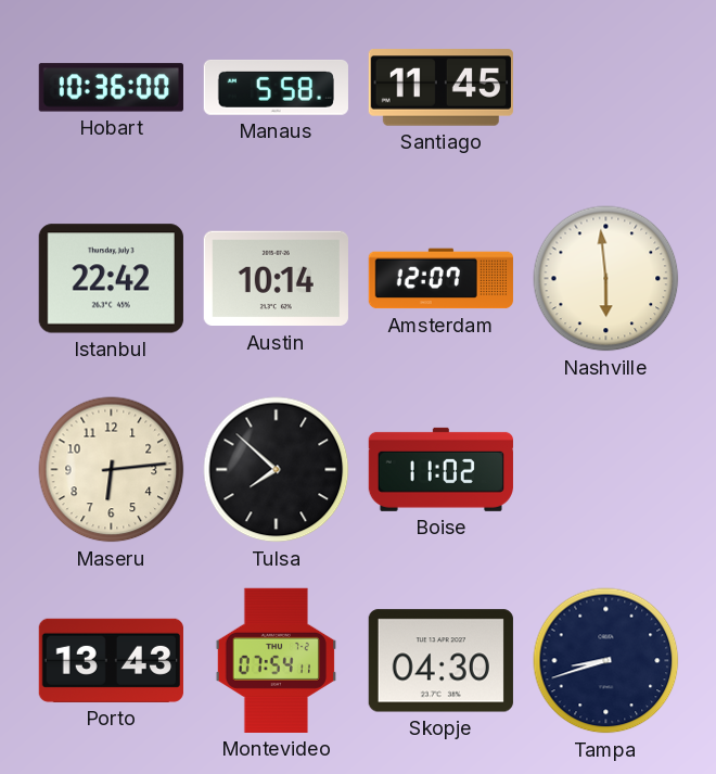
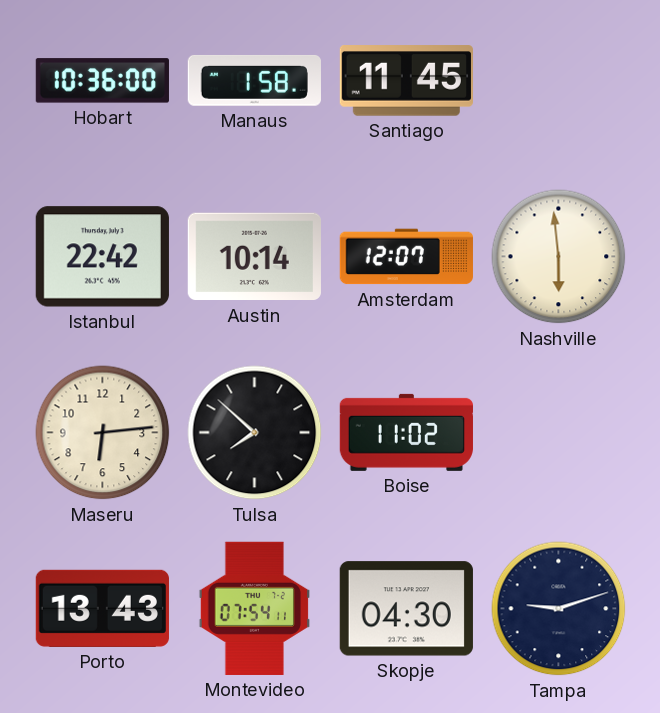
Manaus: 5:58 -> 1:58 (254, 80)
Tampa: 8:42 -> 9:12 (559, 609)
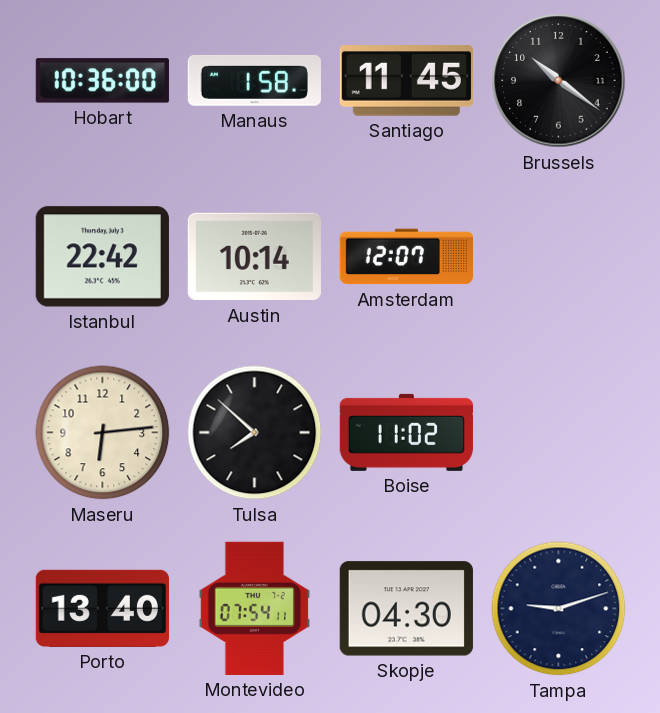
Brussels: none -> 10:21 (559, 81)
Nashville: 5:59 -> none (559, 257)
Porto: 13:43 -> 13:40 (102, 608)
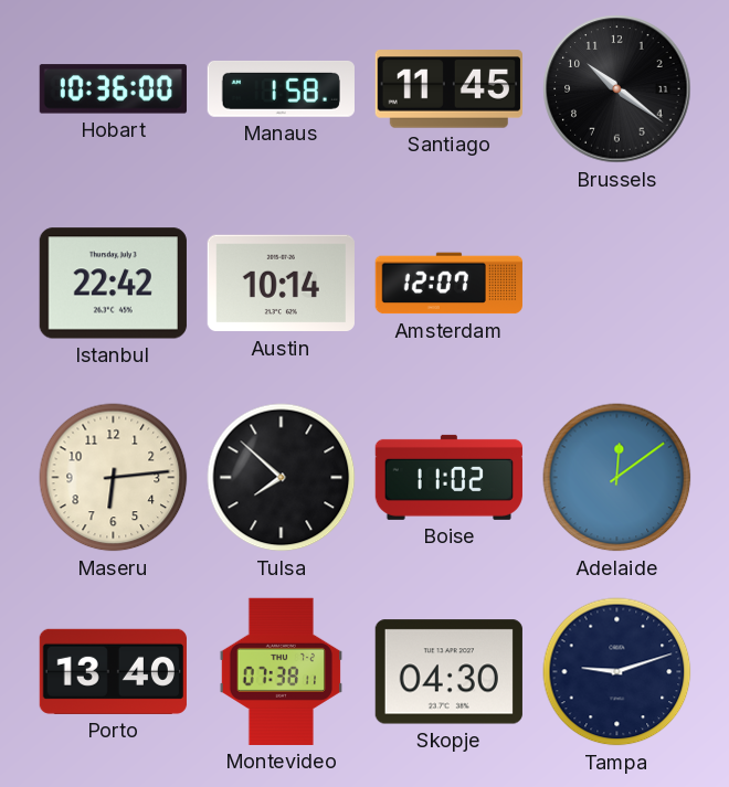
Adelaide: none -> 12:09 (617, 478)
Montevideo: 07:54 -> 07:38 (281, 671)
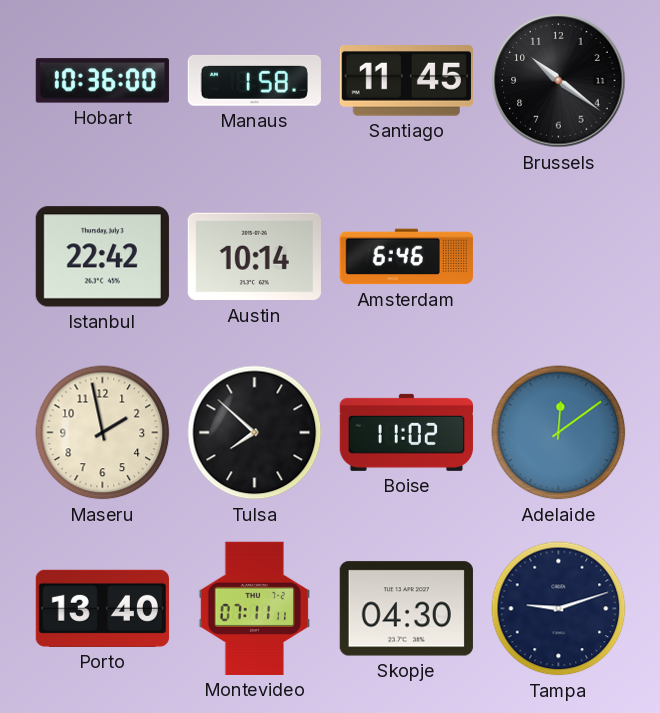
Amsterdam: 12:07 -> 6:46 (406, 257)
Maseru: 6:14 -> 1:58 (103, 433)
Montevideo: 07:38 -> 07:11 (254, 608)
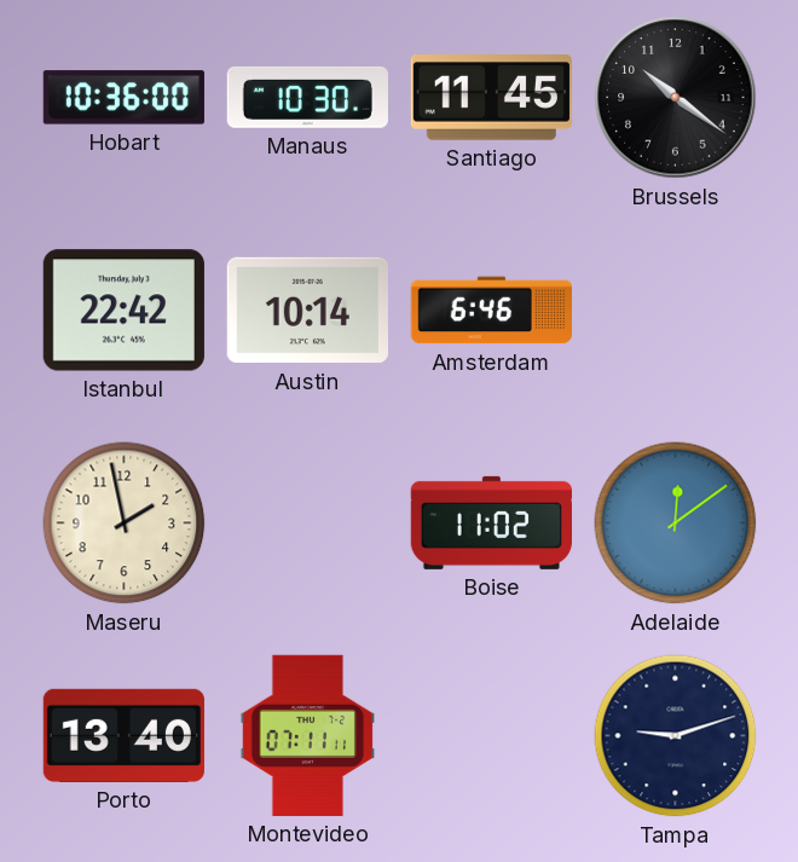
Manaus: 1:58 -> 10:30 (307, 97)
Tulsa: 7:52 -> none (255, 433)
Skopje: 04:30 -> none (406, 609)
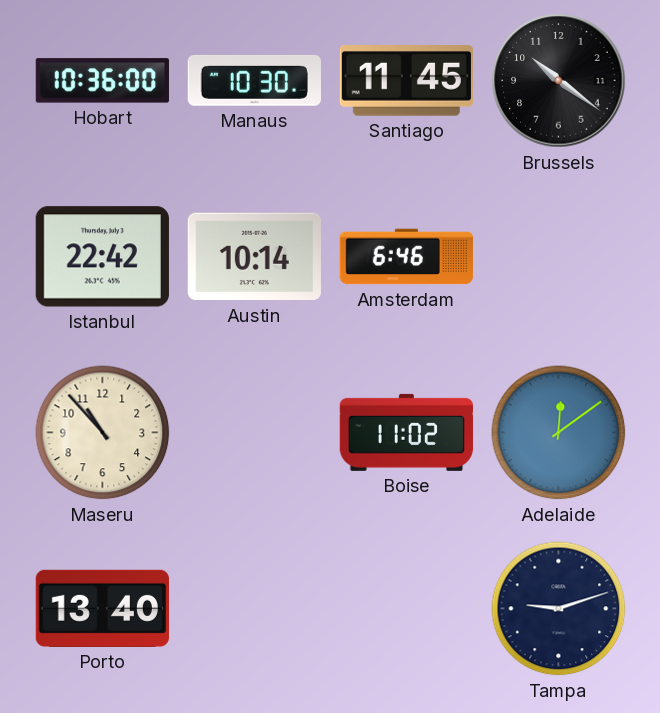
Maseru: 1:58 -> 10:53 (103, 433)
Montevideo: 07:11 -> none (307, 735)
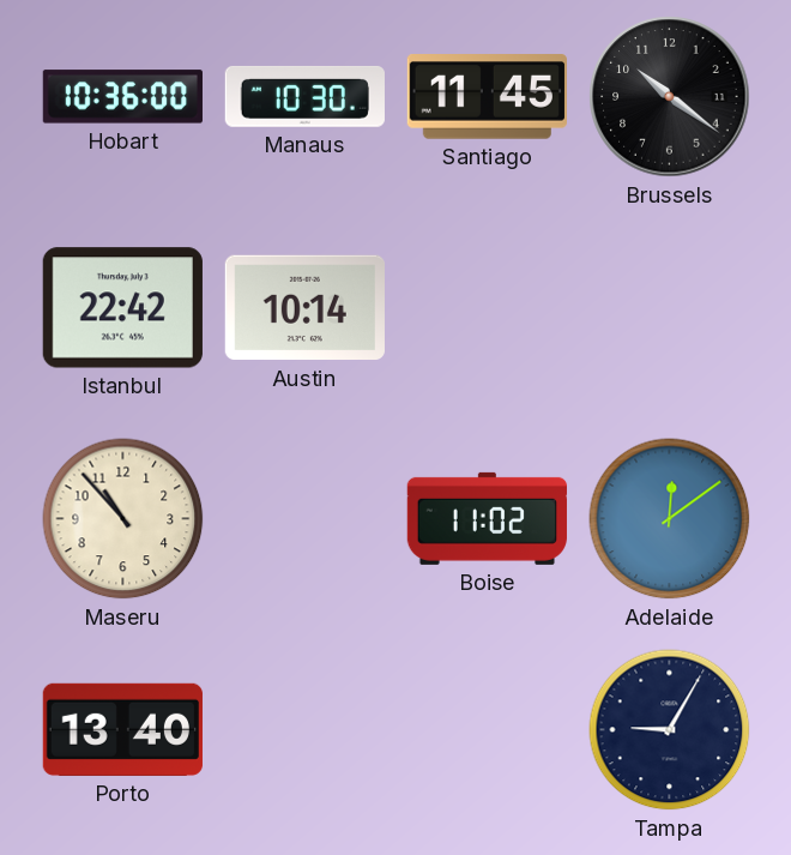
Amsterdam: 6:46 -> none (406, 257)
Tampa: 9:12 -> 9:05 (670, 730)
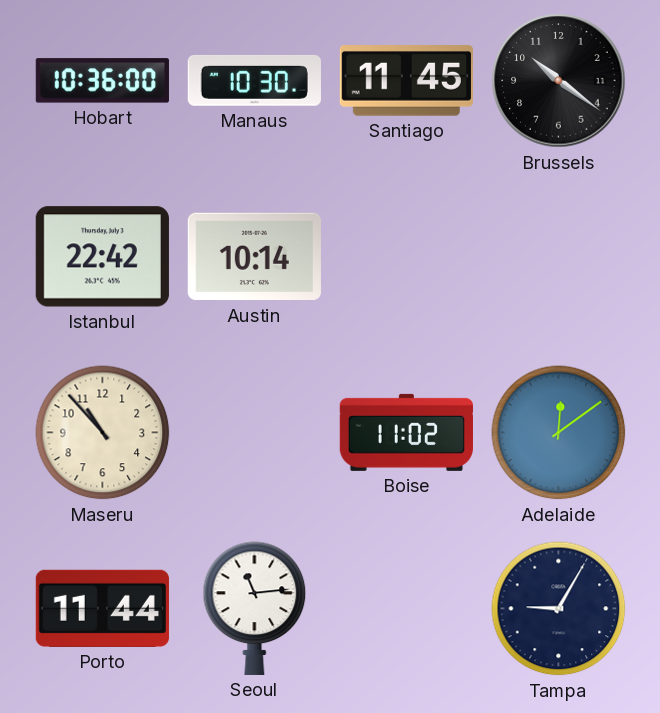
Porto: 13:40 -> 11:44 (102, 608)
Seoul: none -> 11:14 (255, 608)
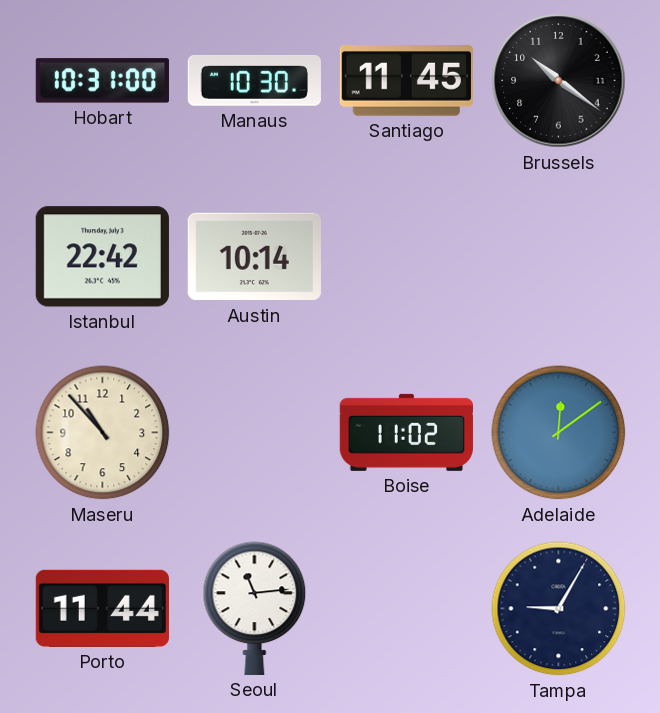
Hobart: 10:36 -> 10:31 (102, 81)
